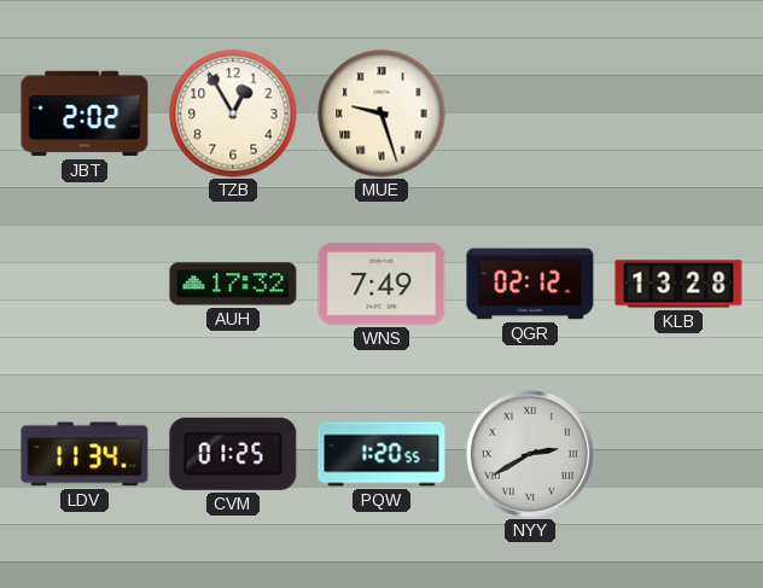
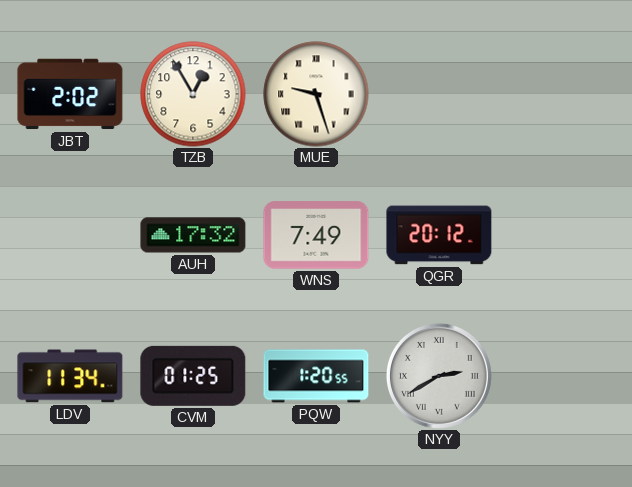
QGR: 02:12 -> 20:12 (439, 235)
KLB: 13:28 -> none (678, 284)
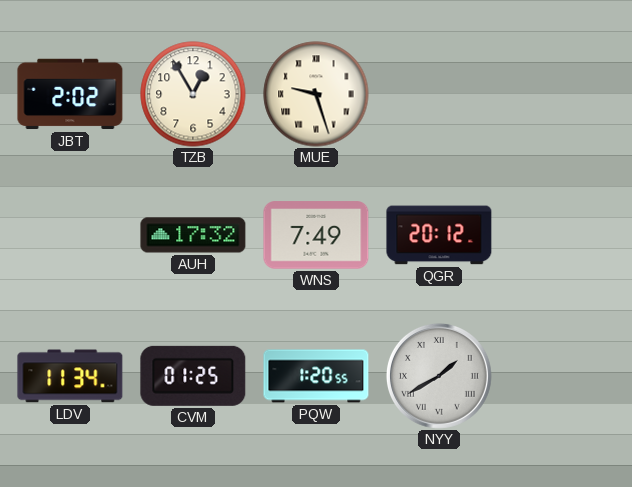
NYY: 2:40 -> 1:40 (439, 376)
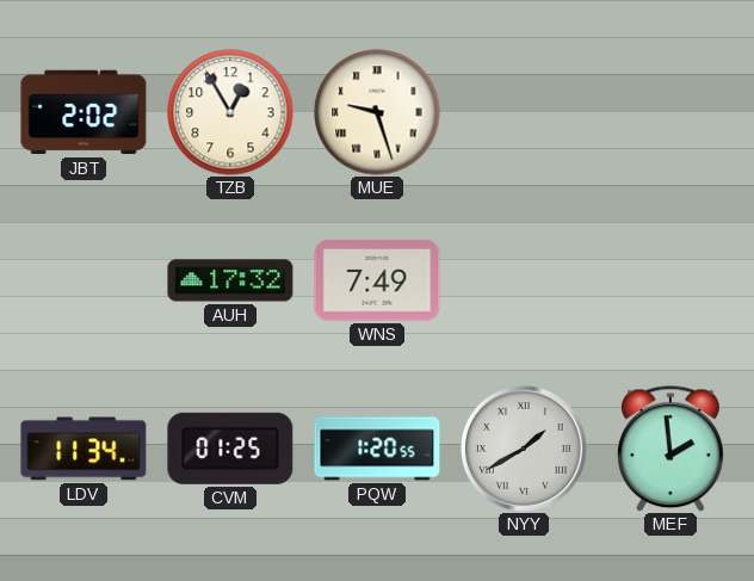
QGR: 20:12 -> none (439, 235)
MEF: none -> 1:59 (672, 449)
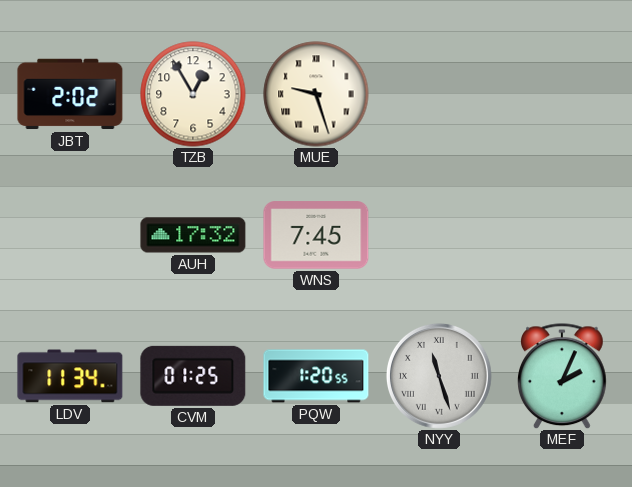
WNS: 7:49 -> 7:45 (316, 235)
NYY: 1:40 -> 11:27 (439, 376)
MEF: 1:59 -> 2:04 (563, 376)
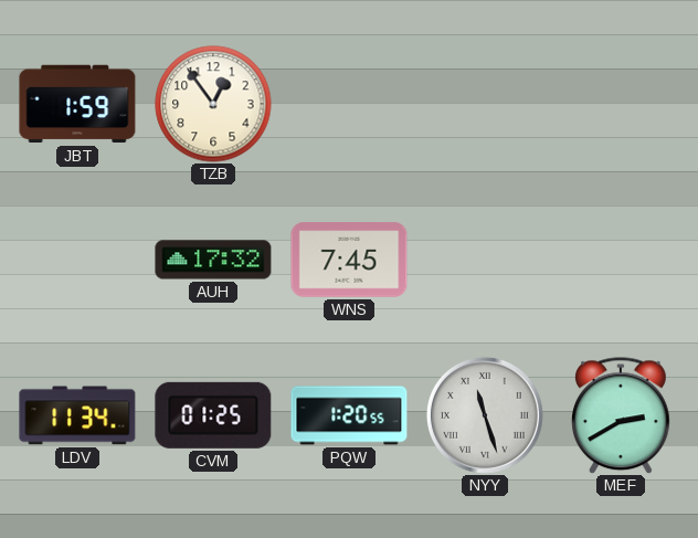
JBT: 2:02 -> 1:59 (77, 104)
TZB: 12:55 -> 12:54 (213, 104)
MUE: 9:27 -> none (316, 94)
MEF: 2:04 -> 2:40 (622, 415)
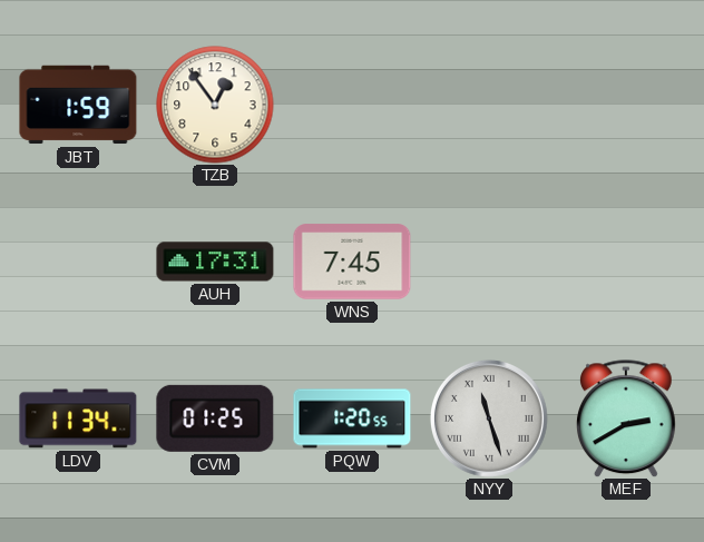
AUH: 17:32 -> 17:31 (215, 262)
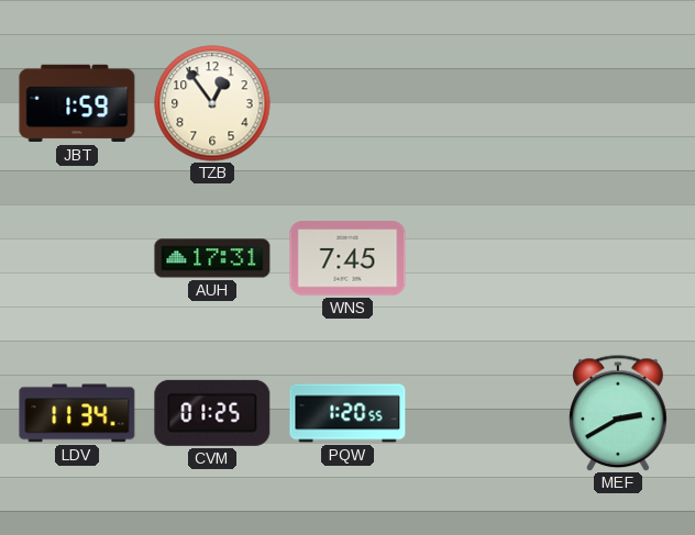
NYY: 11:27 -> none (489, 418)
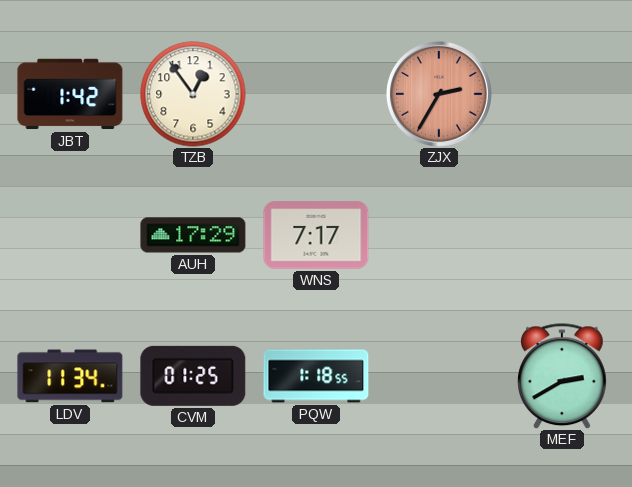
JBT: 1:59 -> 1:42 (70, 94)
ZJX: none -> 2:35 (439, 94)
AUH: 17:31 -> 17:29 (193, 235)
WNS: 7:45 -> 7:17 (316, 235)
PQW: 1:20 -> 1:18 (316, 376)
